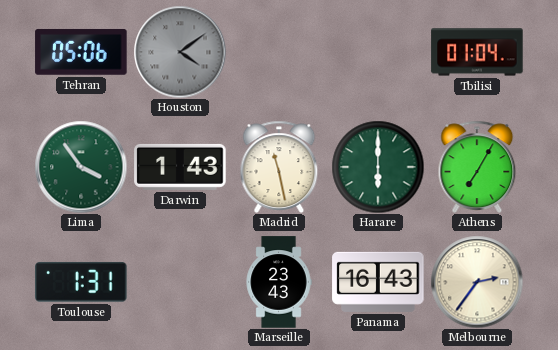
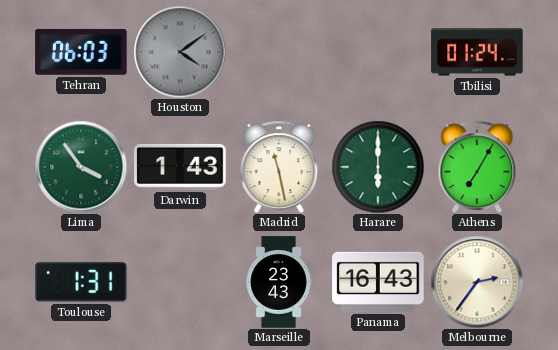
Tehran: 05:06 -> 06:03 (81, 52)
Tbilisi: 01:04 -> 01:24 (477, 52)
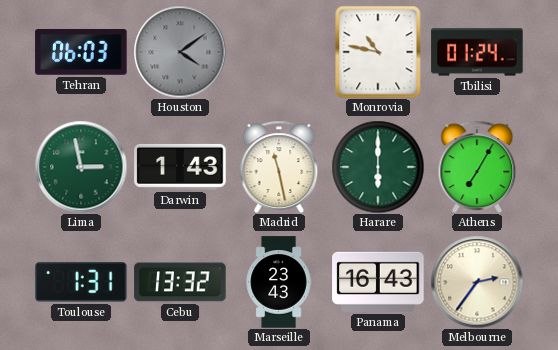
Monrovia: none -> 10:47 (378, 52)
Lima: 3:54 -> 2:58 (81, 167)
Cebu: none -> 13:32 (180, 282)
